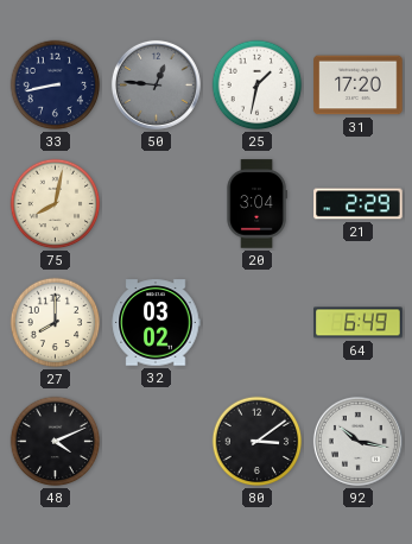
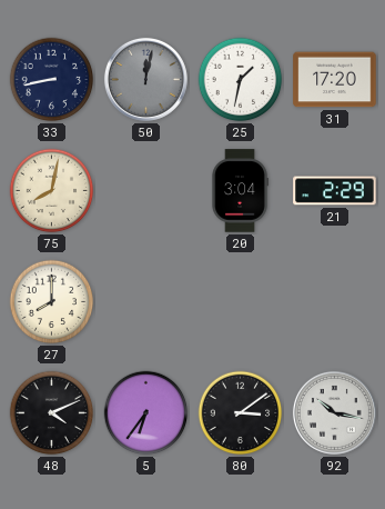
50: 12:46 -> 12:02 (145, 79)
32: 03:02 -> none (156, 323)
64: 6:49 -> none (359, 323)
5: none -> 6:36 (146, 413)
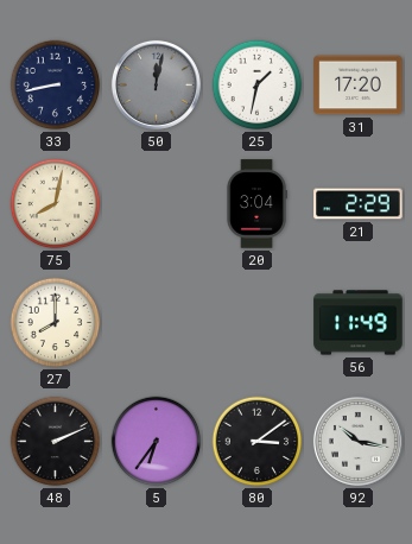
56: none -> 11:49 (359, 323)
48: 4:11 -> 2:11 (56, 442)
